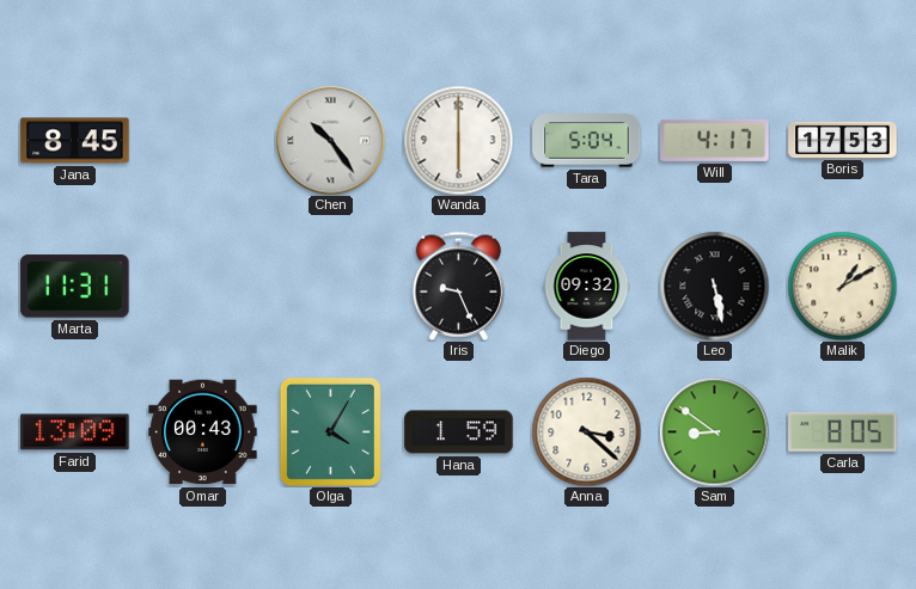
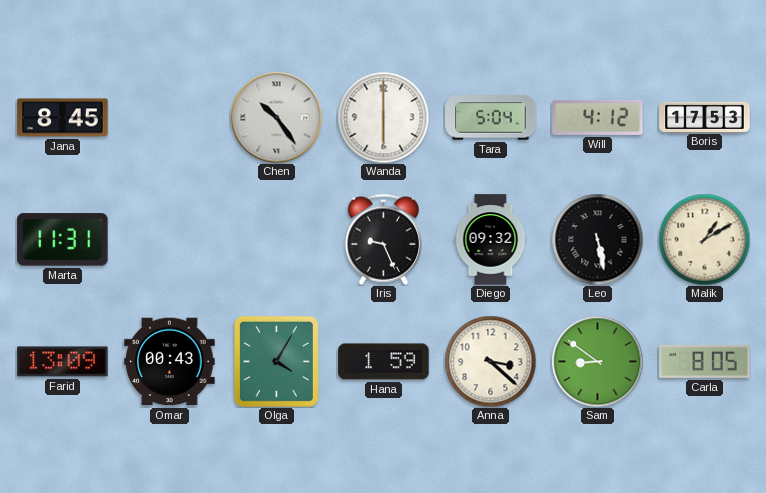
Will: 4:17 -> 4:12 (598, 117)
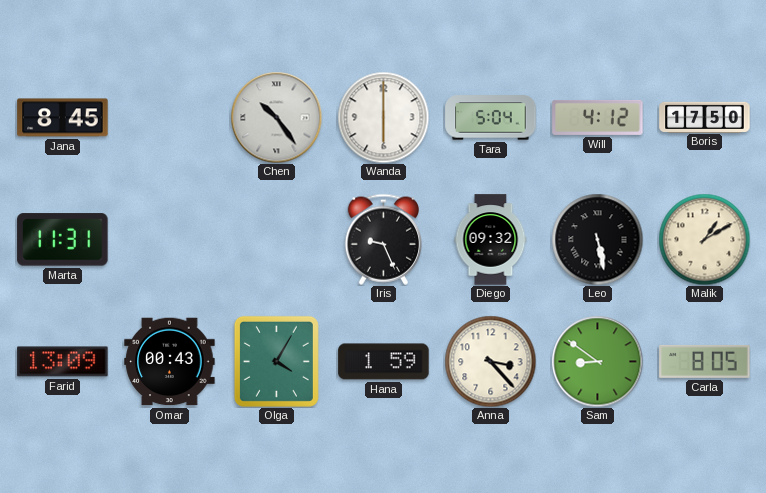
Boris: 17:53 -> 17:50 (705, 117)
Anna: 3:22 -> 3:23 (490, 361)
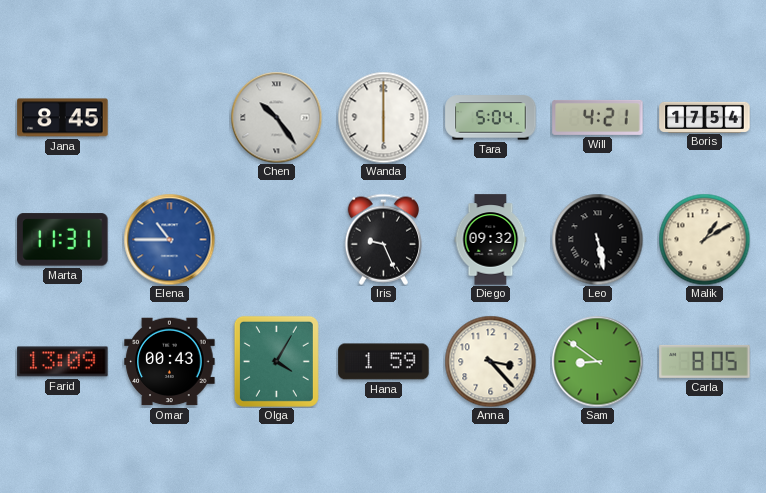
Will: 4:12 -> 4:21 (598, 117)
Boris: 17:50 -> 17:54 (705, 117)
Elena: none -> 10:45 (169, 239)
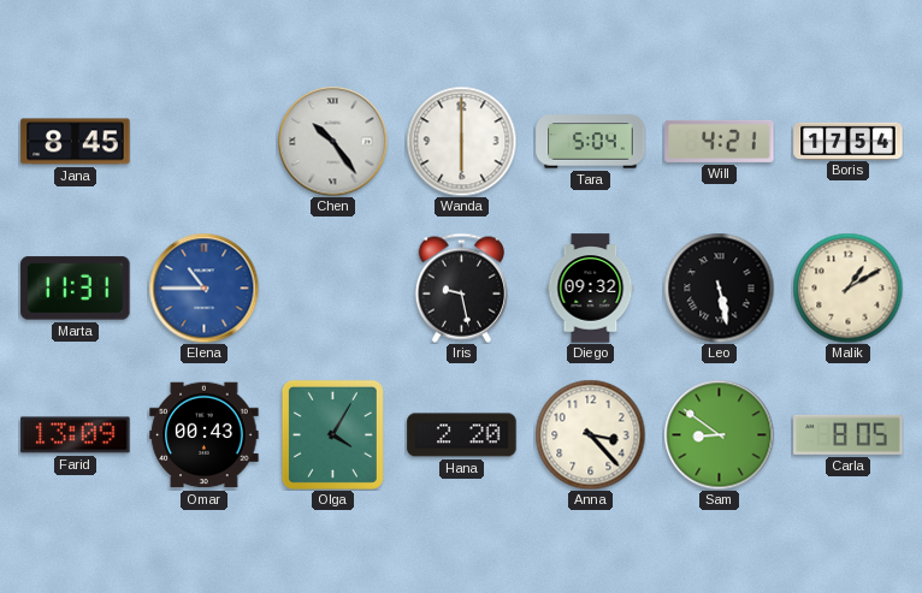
Iris: 9:26 -> 9:28 (461, 287)
Hana: 1:59 -> 2:20 (462, 435)
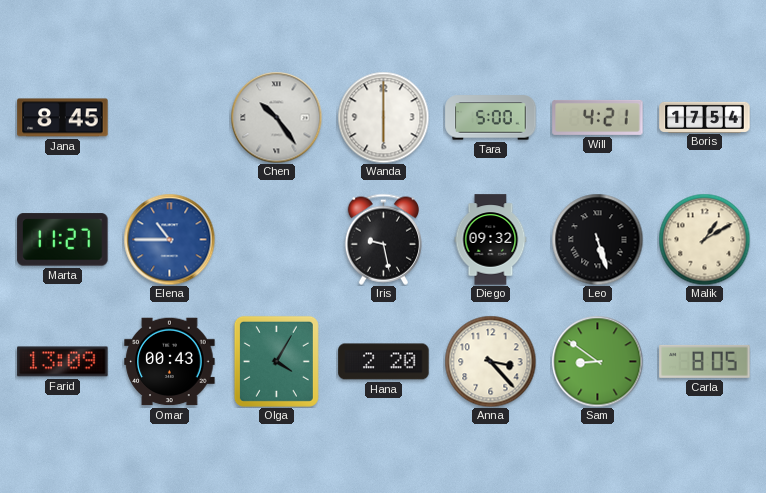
Tara: 5:04 -> 5:00 (491, 118)
Marta: 11:31 -> 11:27 (63, 240)
Leo: 5:28 -> 5:27 (597, 239)
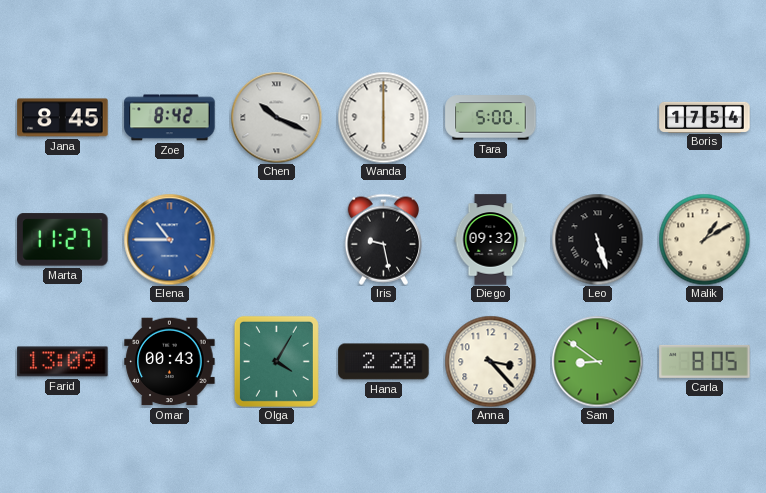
Zoe: none -> 8:42 (170, 118)
Chen: 10:24 -> 10:19 (276, 117)
Will: 4:21 -> none (598, 117)
